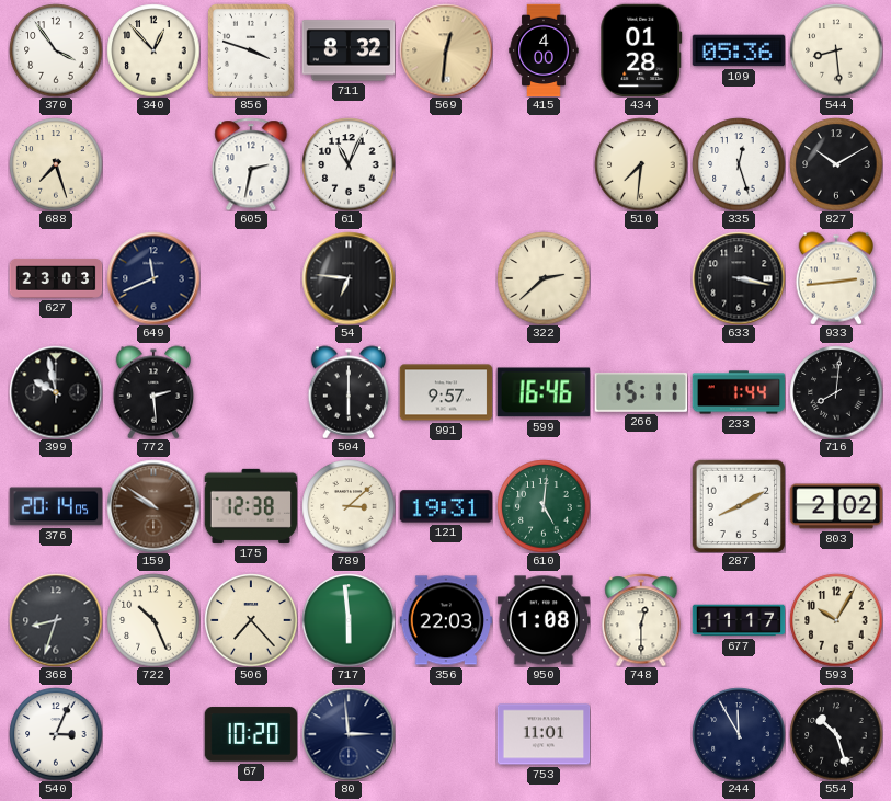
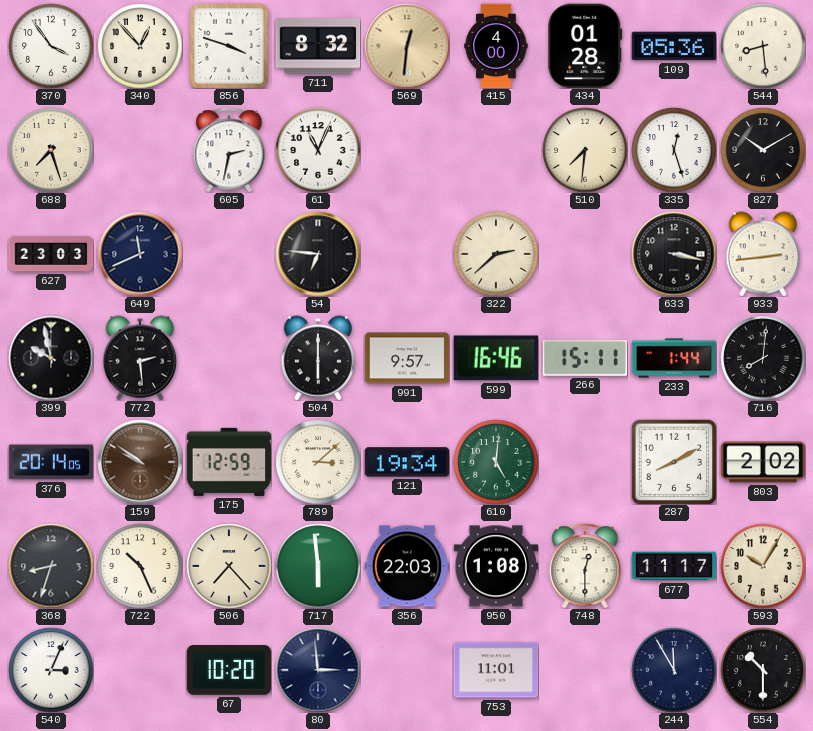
175: 12:38 -> 12:59 (229, 462)
121: 19:31 -> 19:34 (407, 462)
554: 10:27 -> 10:30 (763, 670)
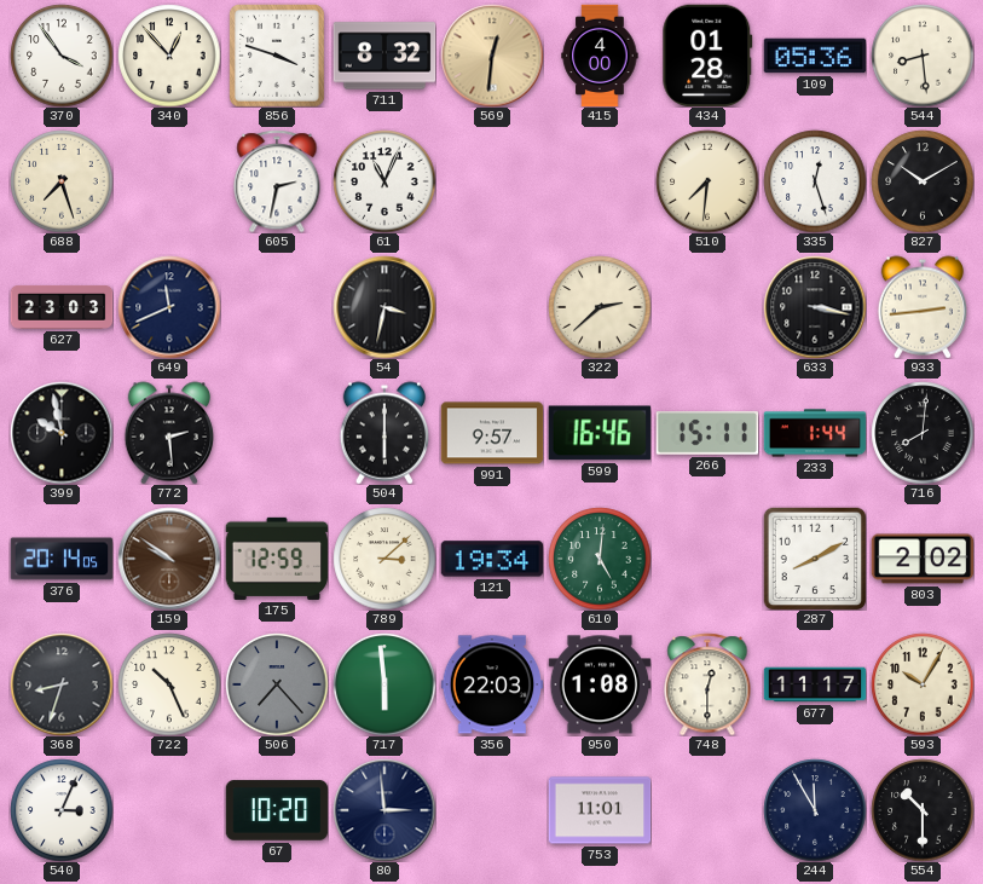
54: 6:46 -> 3:32 (384, 307)
506 dial: cream -> grey (277, 684)
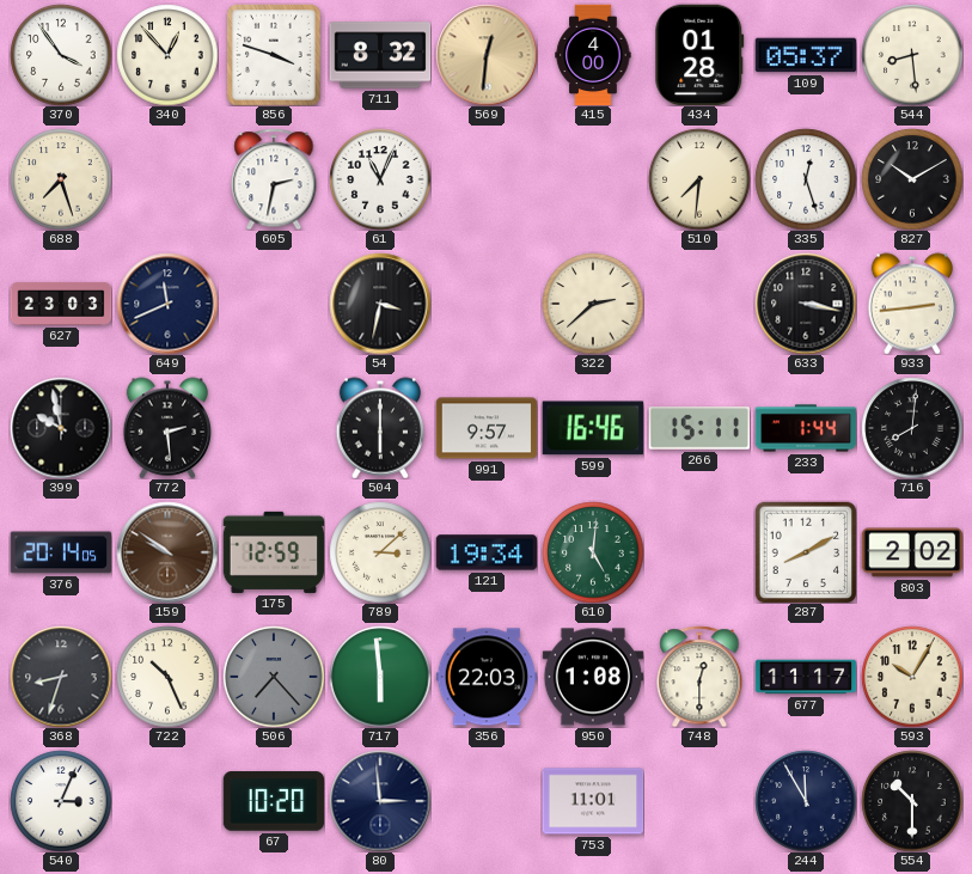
109: 05:36 -> 05:37 (806, 55)
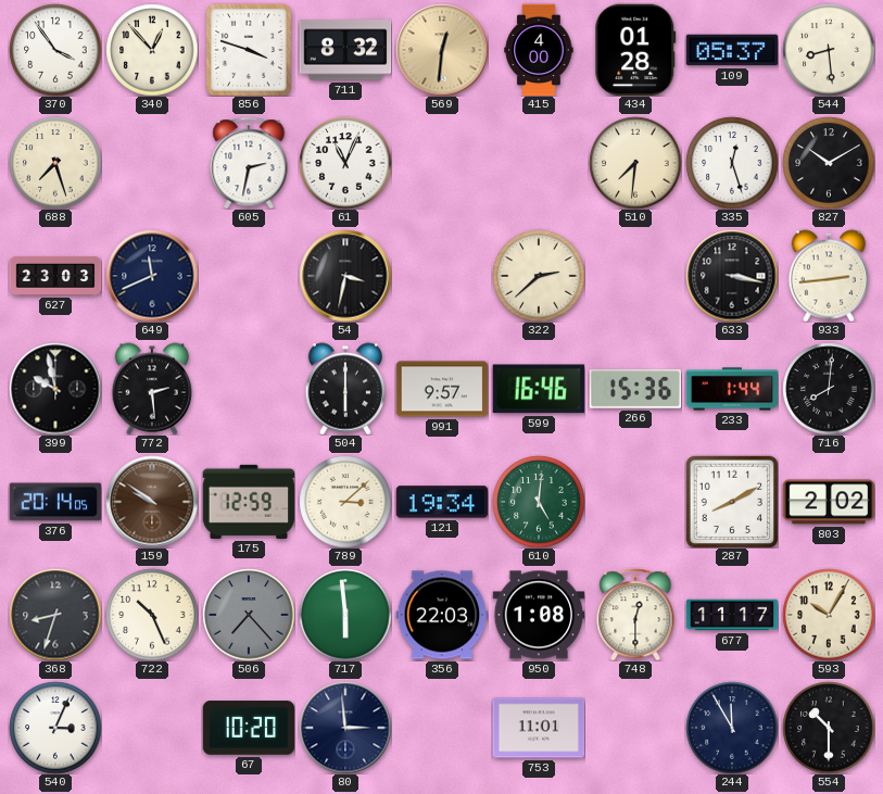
266: 15:11 -> 15:36 (635, 389)
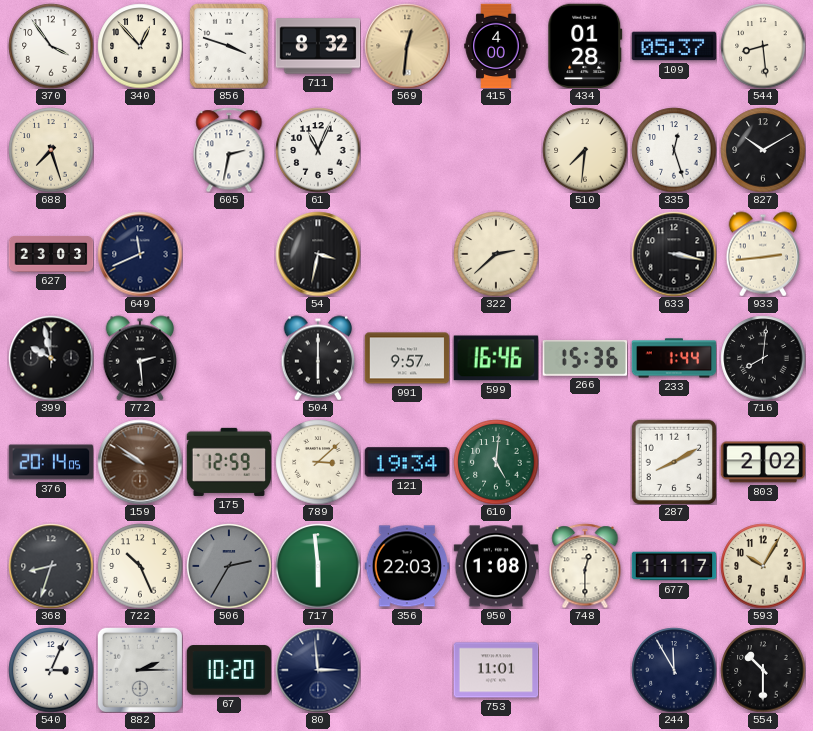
506: 7:23 -> 2:35 (229, 566)
882: none -> 2:15 (140, 670)
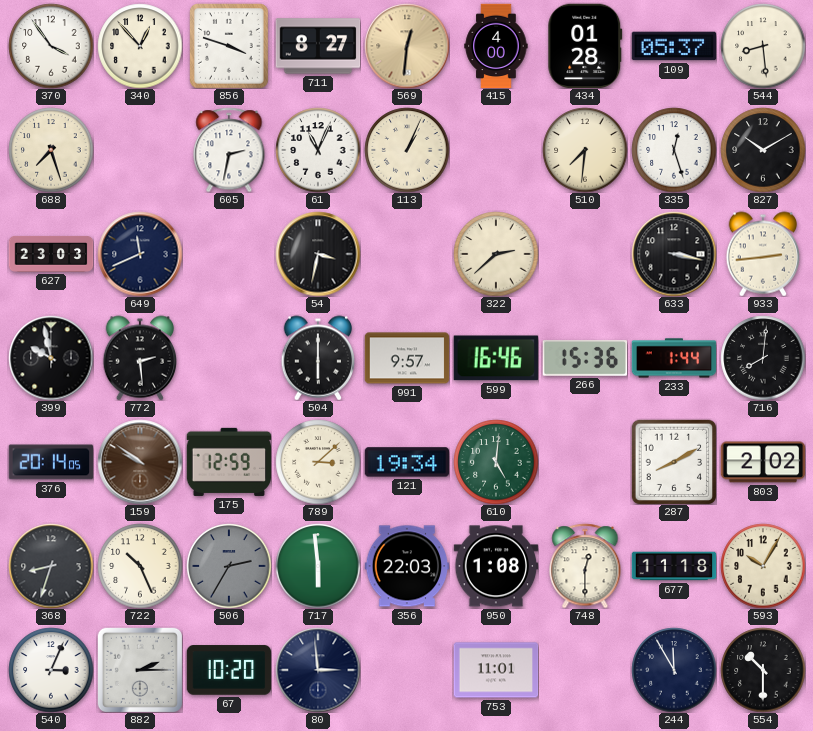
711: 8:32 -> 8:27 (318, 46)
113: none -> 1:04 (407, 150)
677: 11:17 -> 11:18 (674, 566)
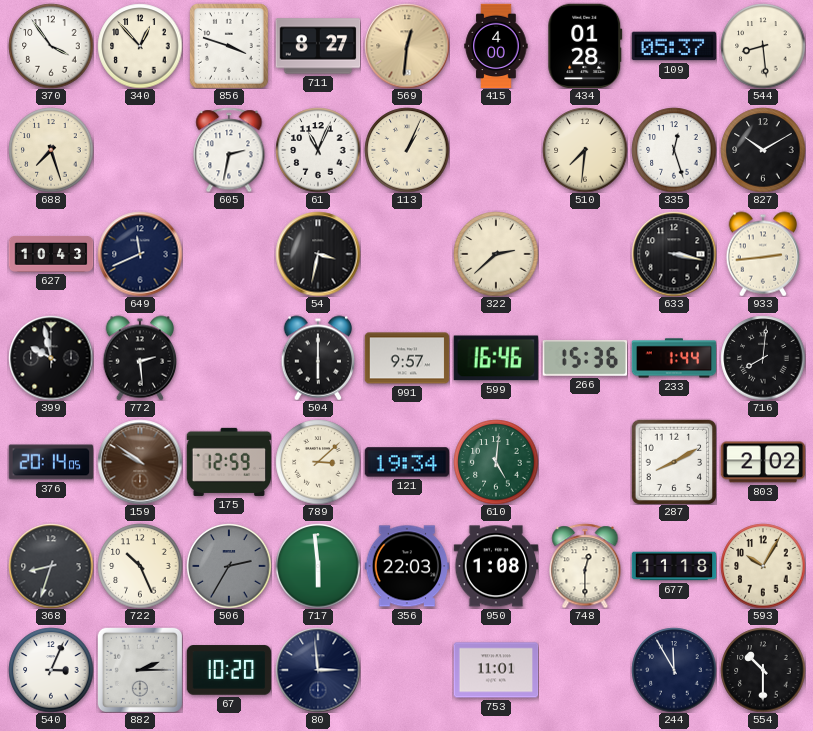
627: 23:03 -> 10:43 (51, 254)
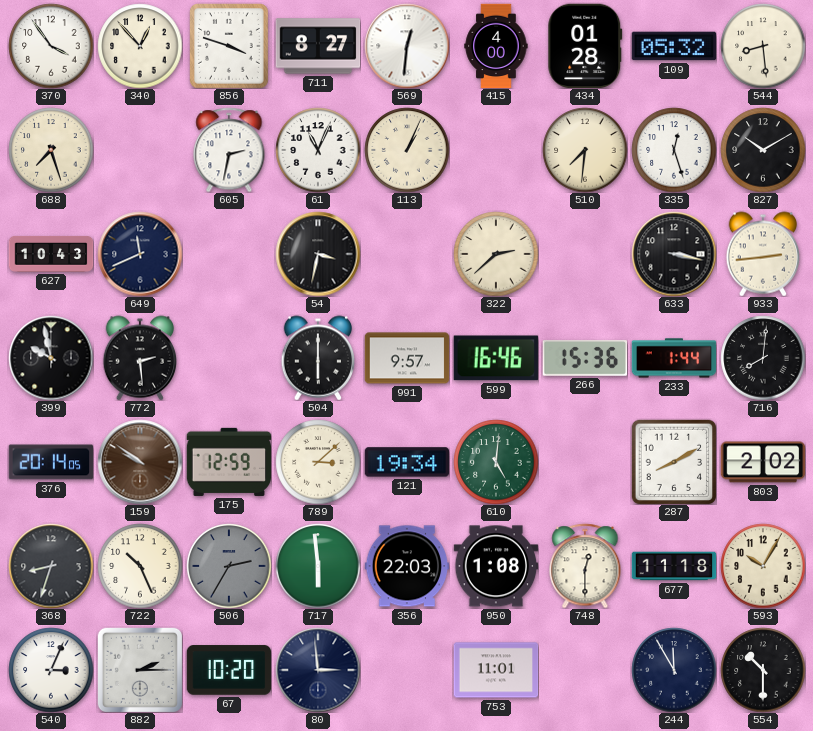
569 dial: champagne -> white (407, 46)
109: 05:37 -> 05:32 (674, 46)
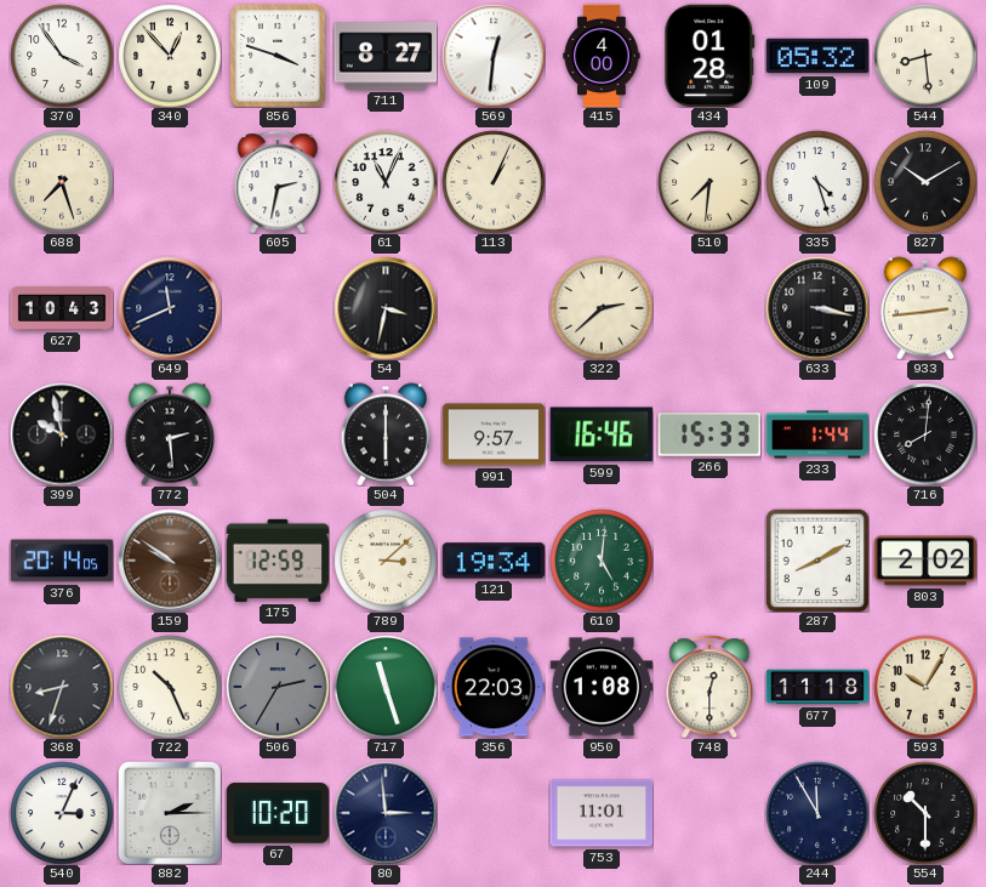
335: 12:27 -> 4:27 (817, 182)
266: 15:36 -> 15:33 (709, 434)
717: 5:59 -> 11:27 (386, 687)
